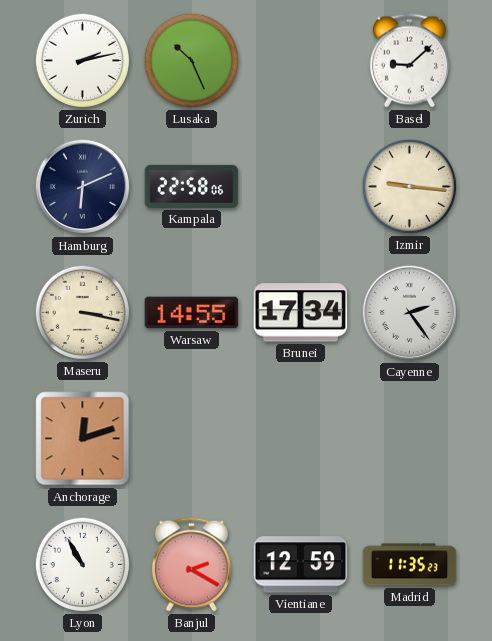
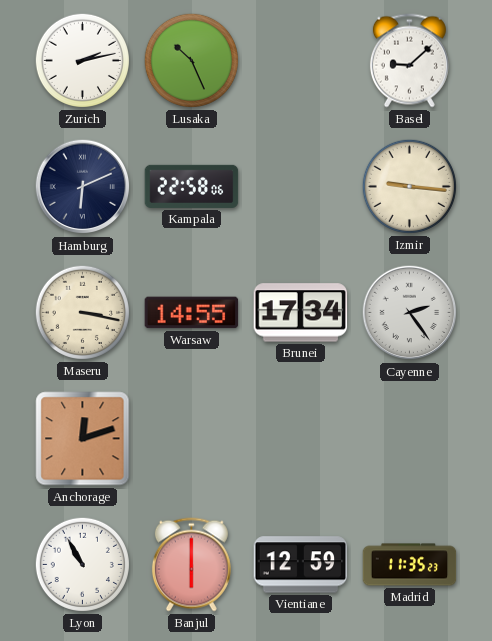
Banjul: 2:20 -> 6:00 (191, 565)
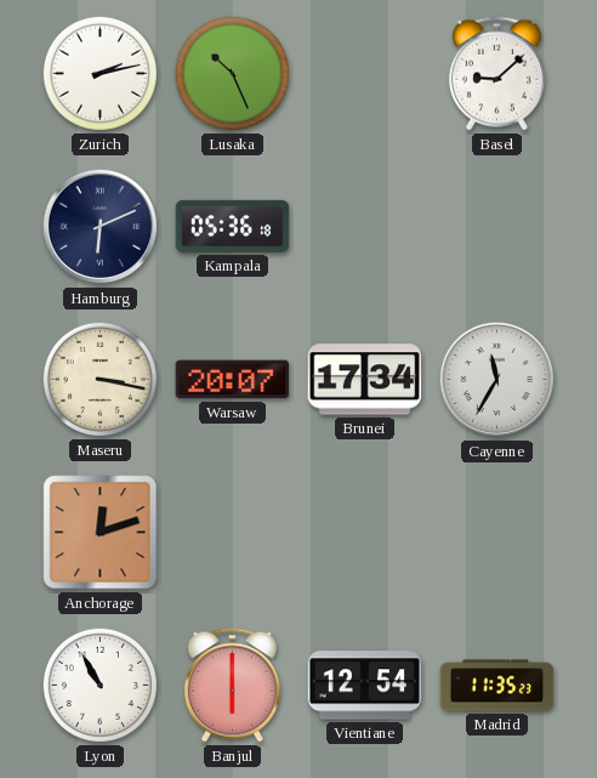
Kampala: 22:58 -> 05:36 (233, 226)
Izmir: 9:16 -> none (409, 186)
Warsaw: 14:55 -> 20:07 (233, 380)
Cayenne: 2:24 -> 11:35 (497, 380)
Vientiane: 12:59 -> 12:54 (365, 686)
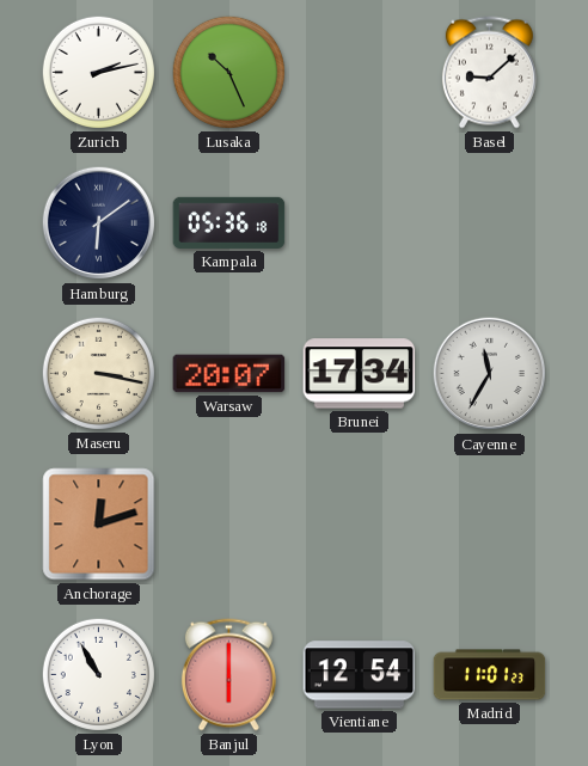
Hamburg: 6:11 -> 6:09 (99, 223)
Madrid: 11:35 -> 11:01 (490, 675)
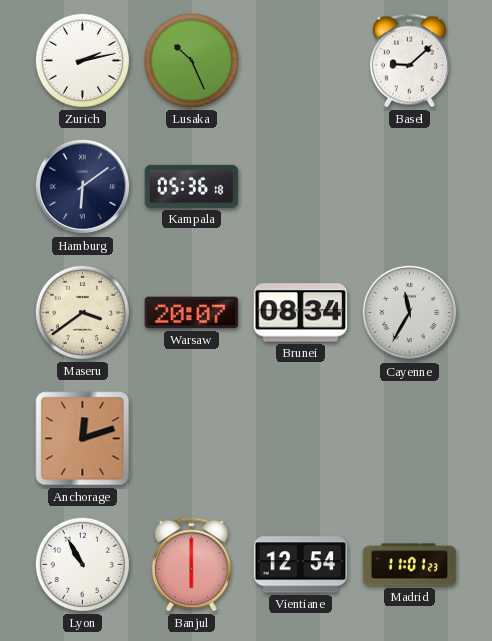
Maseru: 3:17 -> 3:39 (82, 312)
Brunei: 17:34 -> 08:34 (301, 313)
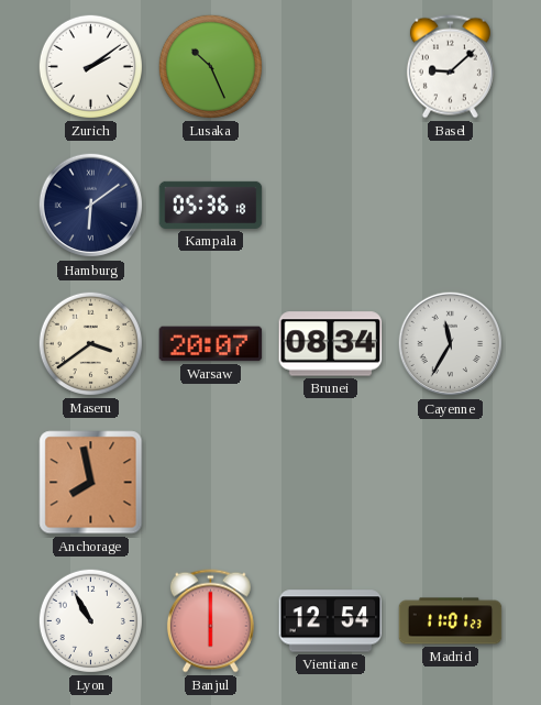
Zurich: 2:13 -> 2:09 (90, 66)
Anchorage: 12:12 -> 7:58 (91, 483)
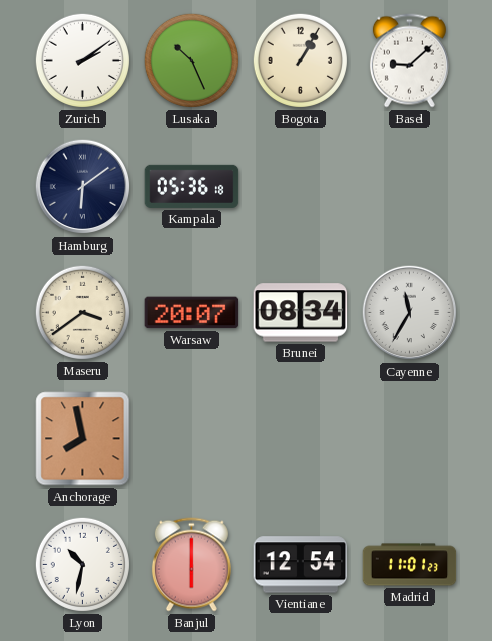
Bogota: none -> 1:05 (300, 60)
Lyon: 10:55 -> 10:32 (82, 564)
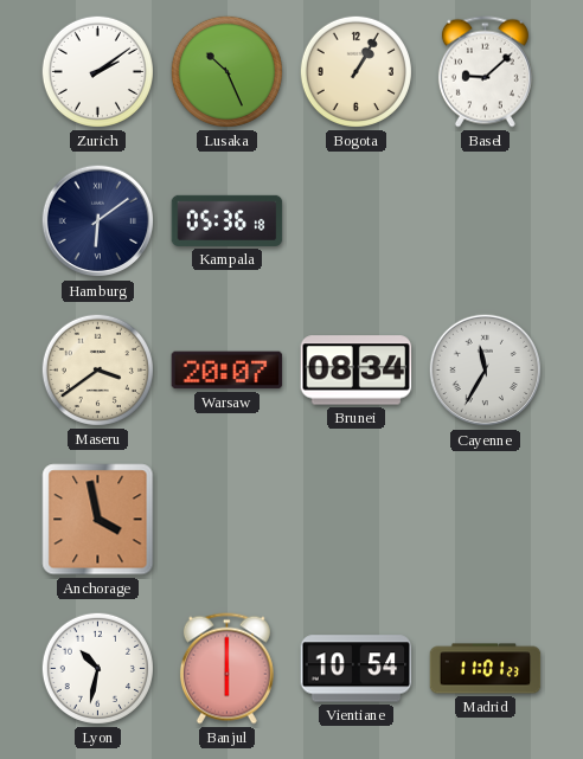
Anchorage: 7:58 -> 3:58 (98, 520)
Vientiane: 12:54 -> 10:54 (357, 669)
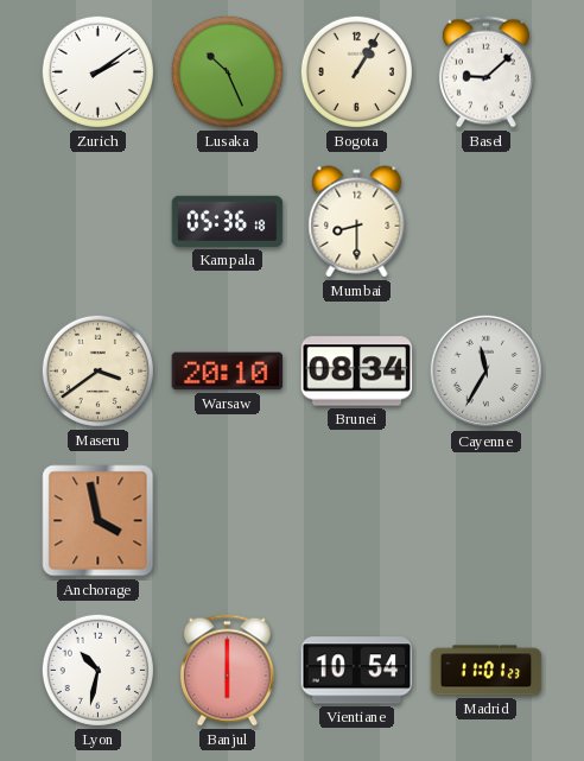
Hamburg: 6:09 -> none (98, 221)
Mumbai: none -> 8:30 (357, 222)
Warsaw: 20:07 -> 20:10 (228, 372)
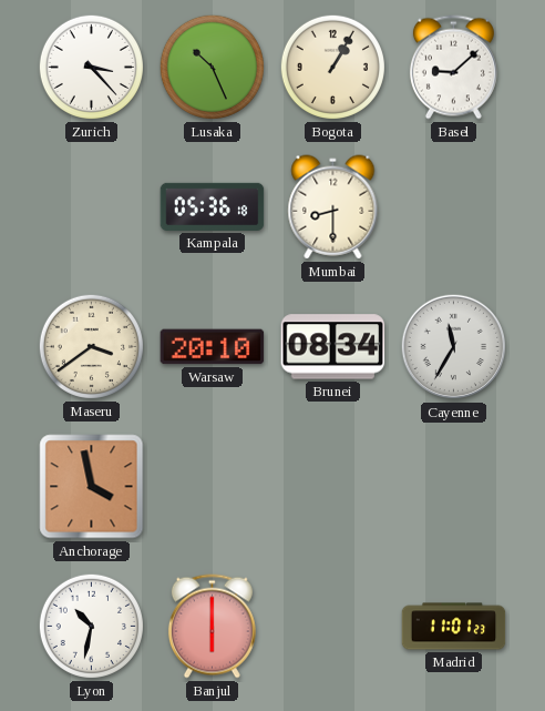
Zurich: 2:09 -> 3:23 (91, 67)
Vientiane: 10:54 -> none (357, 671)
